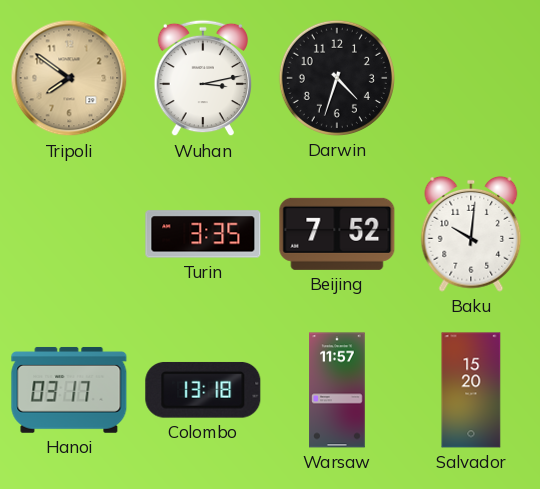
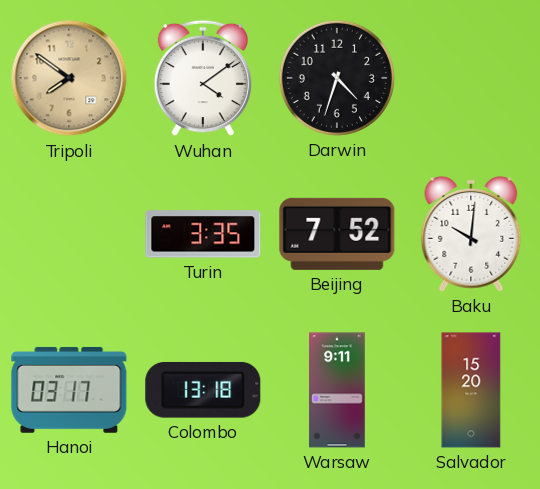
Wuhan: 3:13 -> 4:09 (203, 78)
Warsaw: 11:57 -> 9:11 (337, 390)
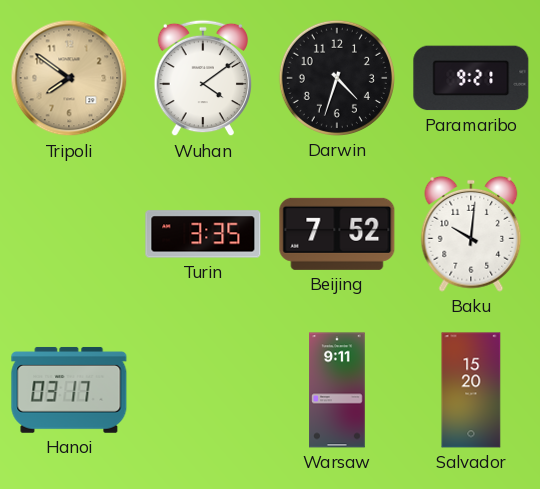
Paramaribo: none -> 9:21 (471, 78)
Colombo: 13:18 -> none (203, 390)
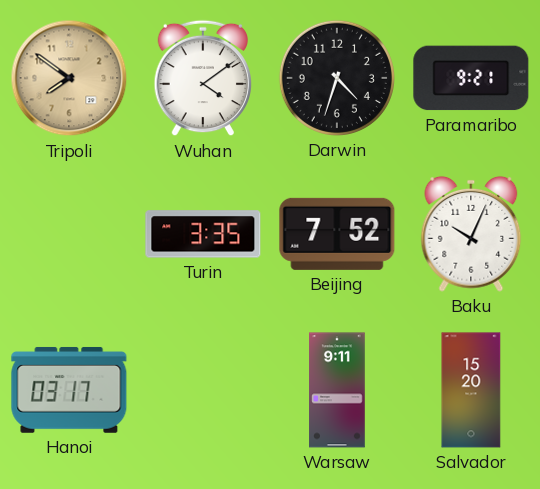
Baku: 10:01 -> 10:04 (471, 234)
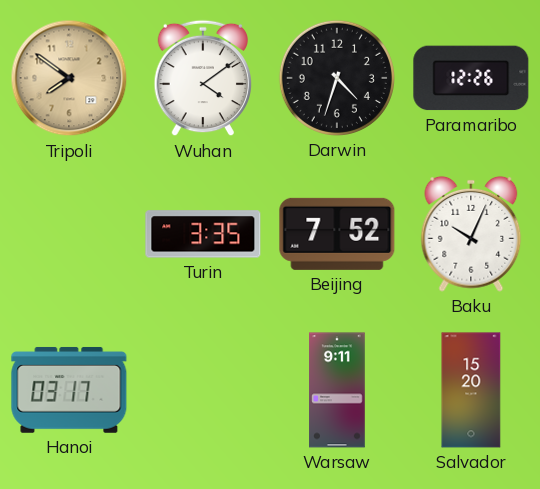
Paramaribo: 9:21 -> 12:26 (471, 78)
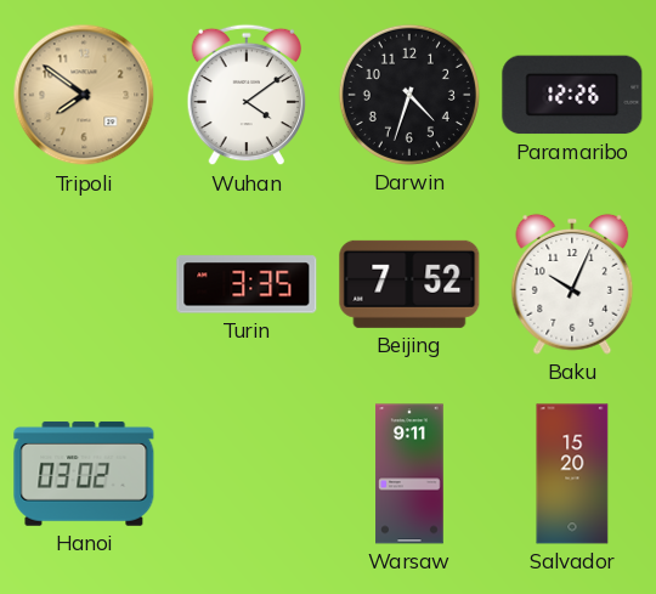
Hanoi: 03:17 -> 03:02 (84, 474)
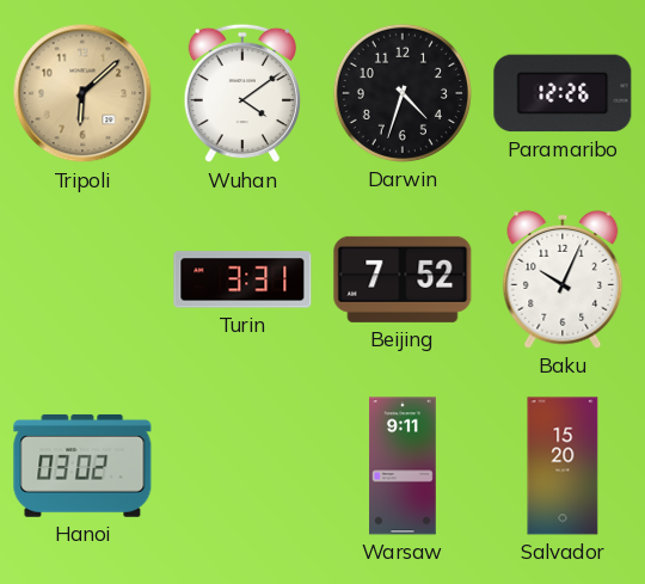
Tripoli: 7:51 -> 6:08 (82, 93)
Turin: 3:35 -> 3:31 (242, 279)
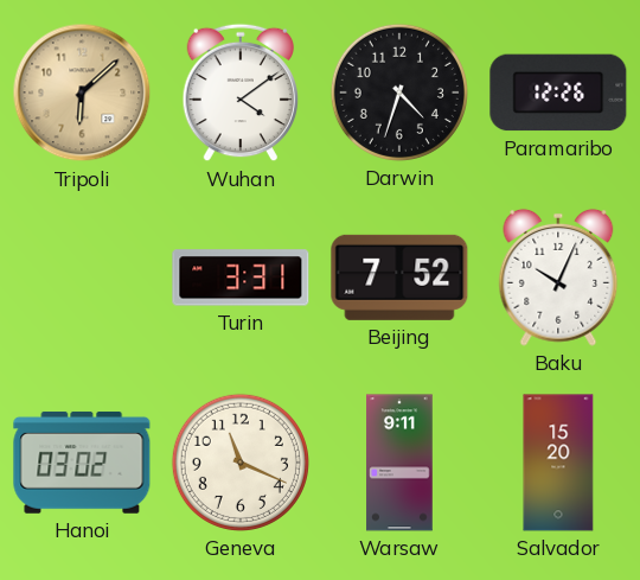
Geneva: none -> 11:19 (241, 463)
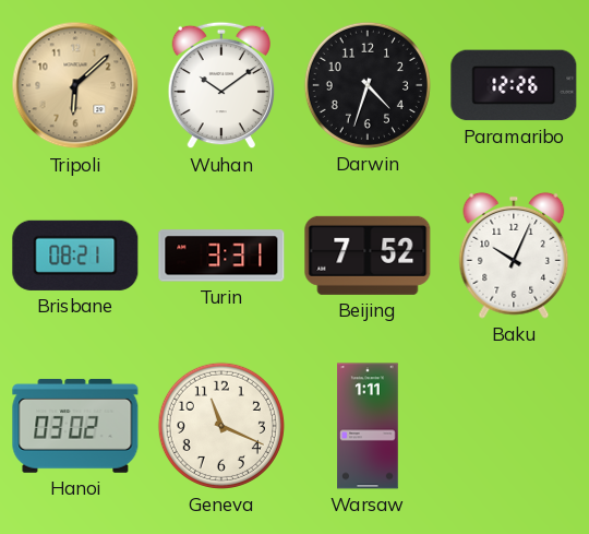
Wuhan: 4:09 -> 10:09 (221, 85)
Brisbane: none -> 08:21 (75, 256)
Warsaw: 9:11 -> 1:11 (368, 426)
Salvador: 15:20 -> none (558, 463)
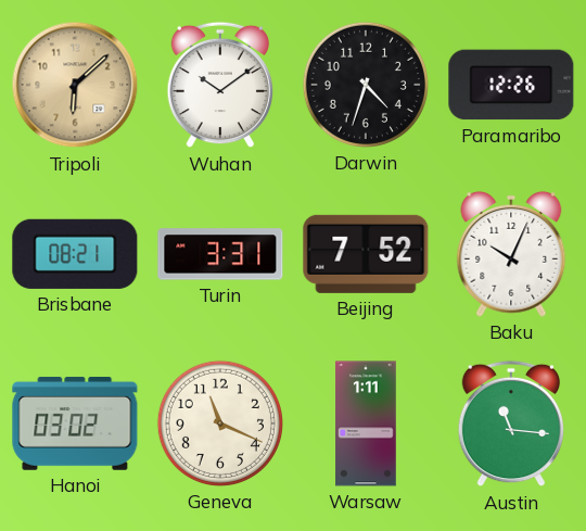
Austin: none -> 11:16 (511, 423)
